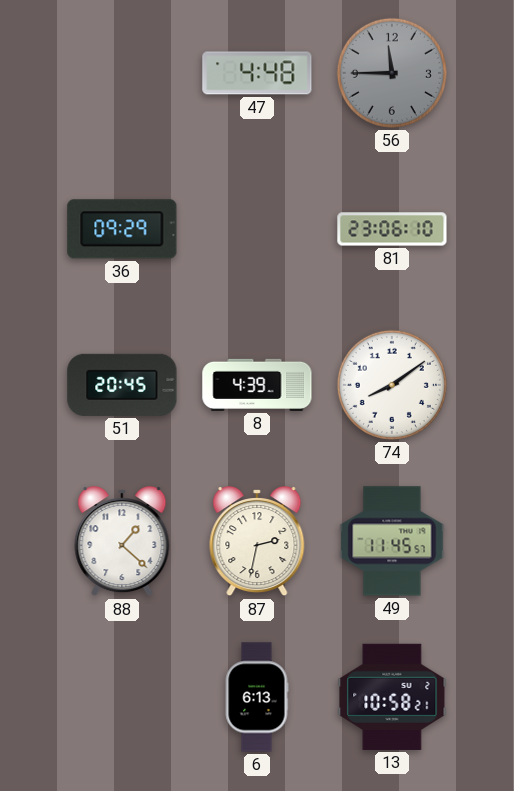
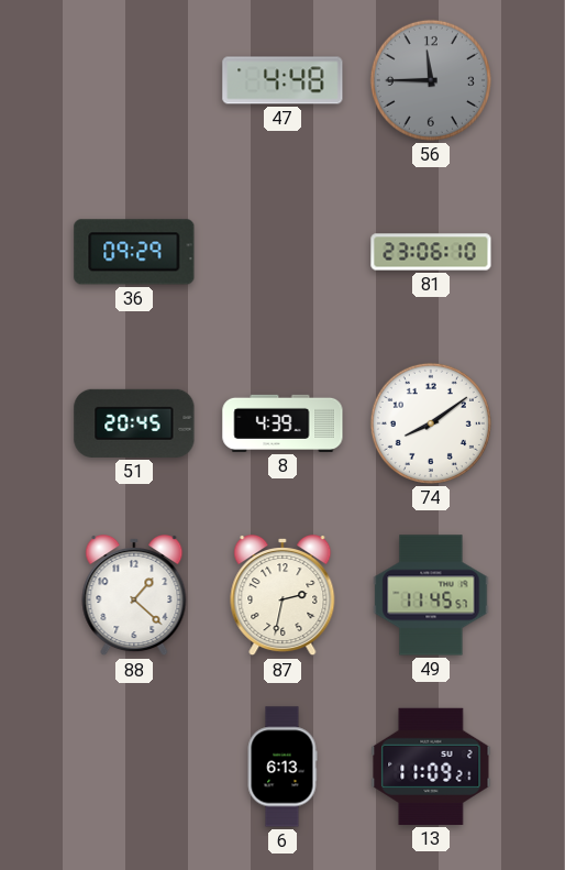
13: 10:58 -> 11:09 (431, 767)
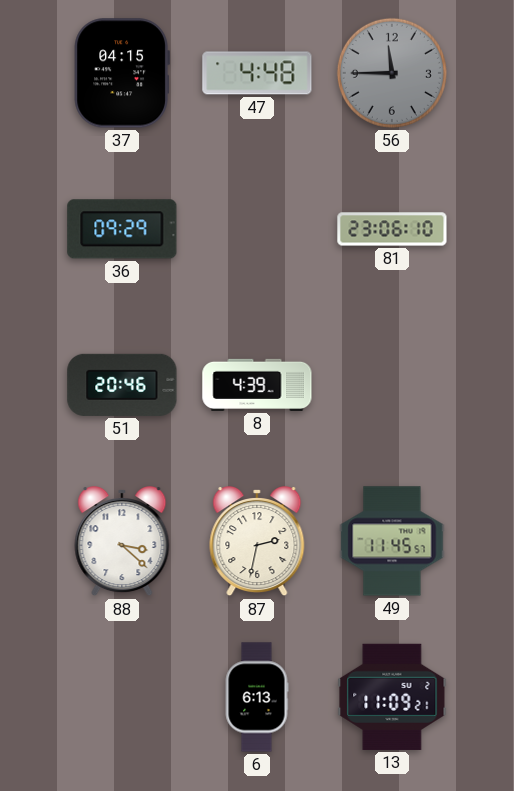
37: none -> 04:15 (122, 73)
51: 20:45 -> 20:46 (122, 385)
74: 8:09 -> none (431, 423)
88: 1:22 -> 3:22 (122, 542)
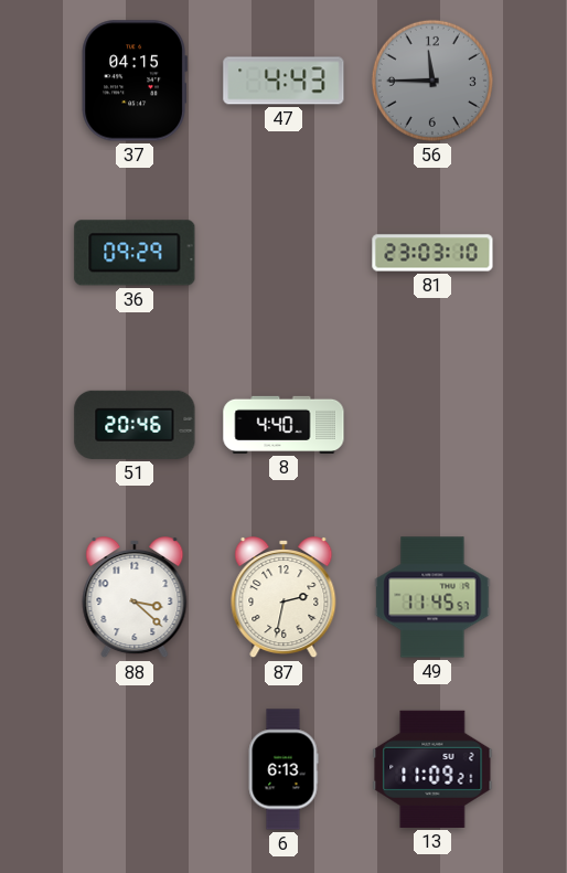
47: 4:48 -> 4:43 (283, 81)
81: 23:06 -> 23:03 (432, 253)
8: 4:39 -> 4:40 (283, 425)
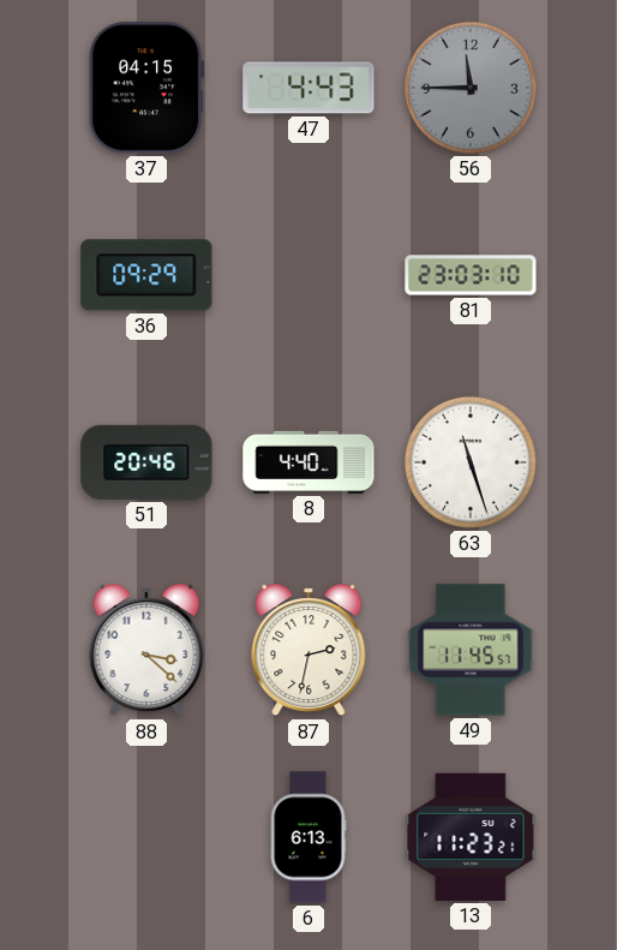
63: none -> 11:27 (471, 462)
13: 11:09 -> 11:23 (471, 837)
